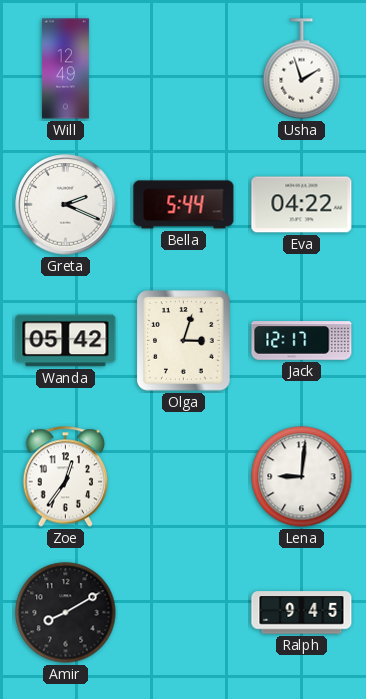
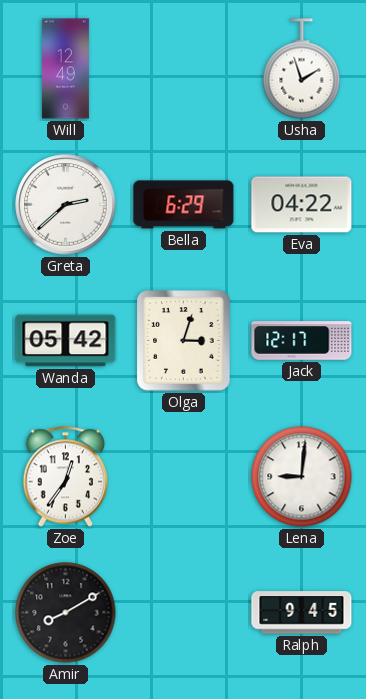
Greta: 2:19 -> 2:38 (66, 205)
Bella: 5:44 -> 6:29 (184, 205)
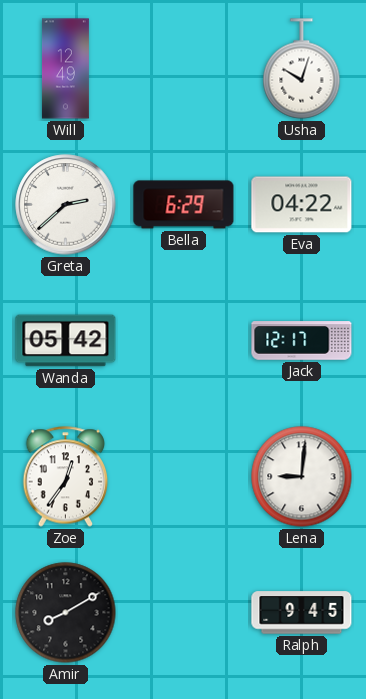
Usha: 1:57 -> 10:03 (302, 69)
Olga: 3:03 -> none (184, 341)
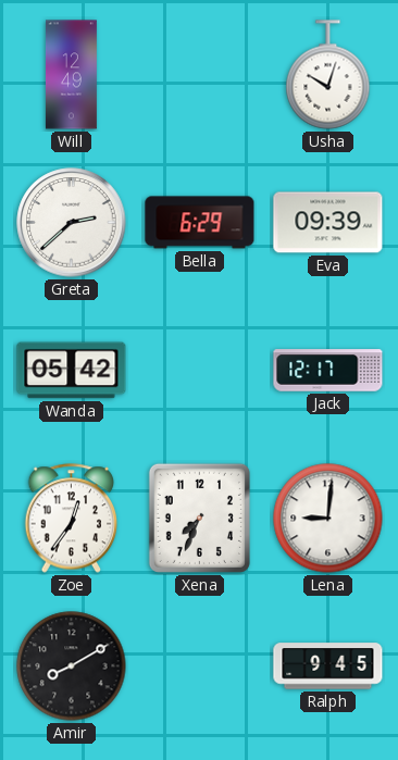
Eva: 04:22 -> 09:39 (328, 223)
Xena: none -> 7:34 (199, 518)
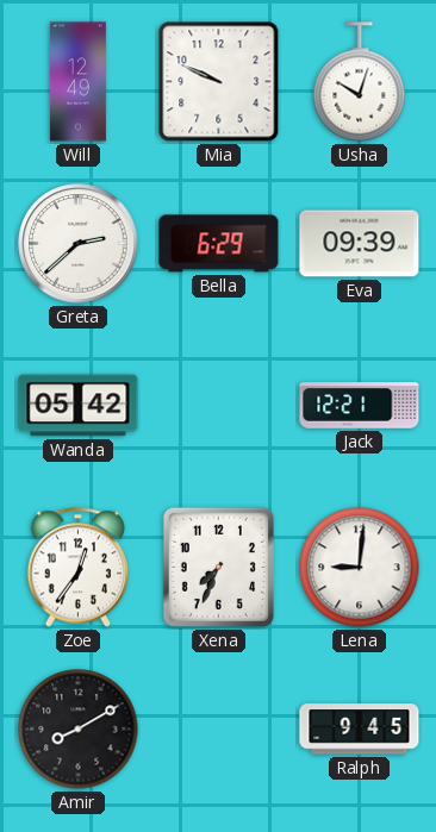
Mia: none -> 9:49 (219, 82)
Jack: 12:17 -> 12:21 (360, 406)
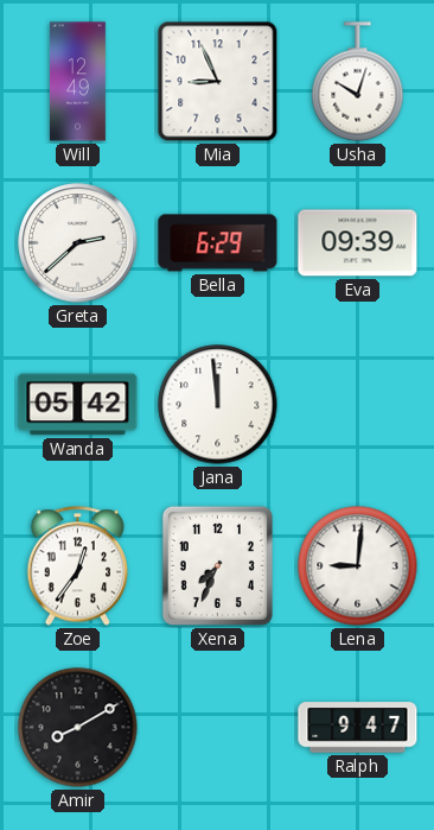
Mia: 9:49 -> 8:56 (218, 82)
Jana: none -> 11:59 (218, 405)
Jack: 12:21 -> none (360, 406)
Ralph: 9:45 -> 9:47 (358, 728)
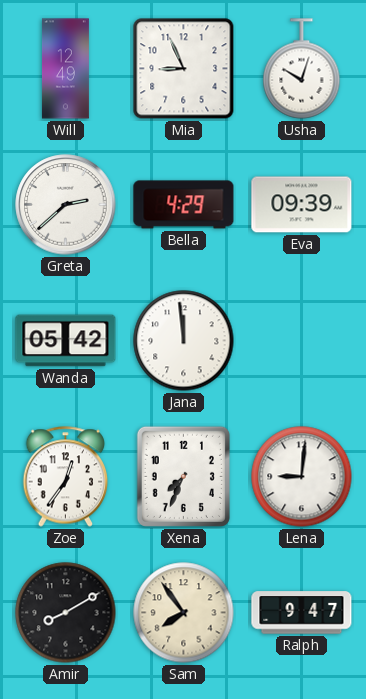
Bella: 6:29 -> 4:29 (184, 205)
Sam: none -> 7:54 (184, 613)
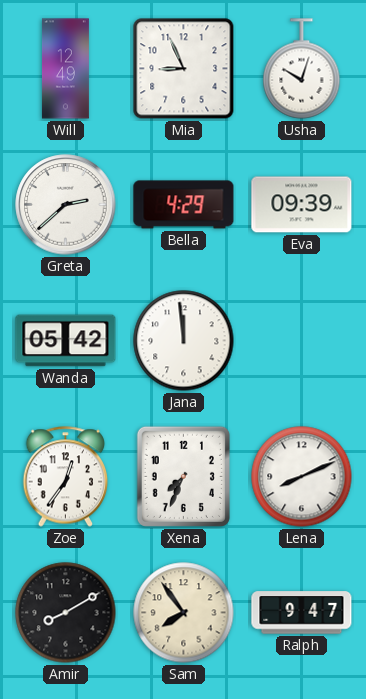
Lena: 9:01 -> 8:11 (302, 477)
